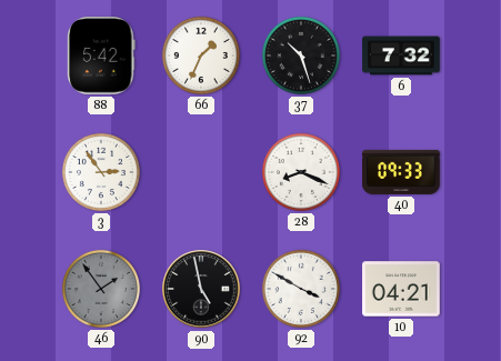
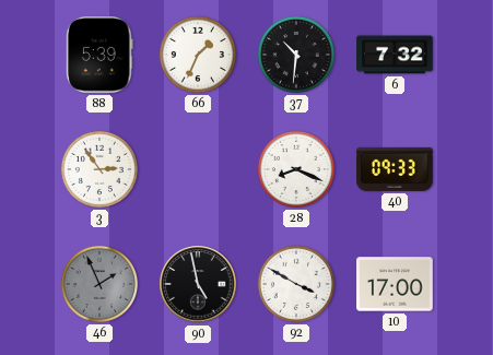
88: 5:42 -> 5:39 (99, 55)
37: 10:27 -> 10:31 (296, 55)
46: 1:54 -> 1:56 (99, 284)
10: 04:21 -> 17:00 (395, 284)
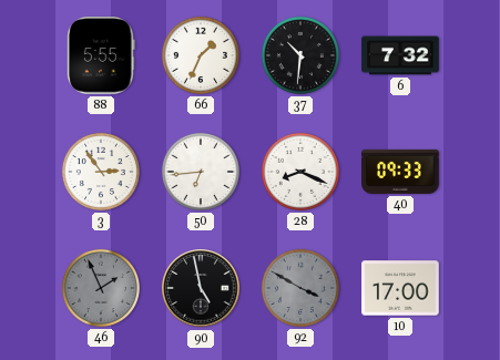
88: 5:39 -> 5:55 (101, 55)
50: none -> 6:44 (201, 172)
92 dial: white -> grey (300, 288)
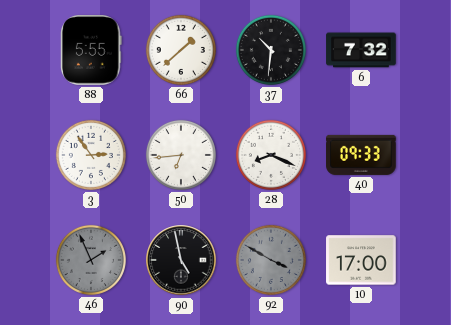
66: 1:34 -> 1:38 (181, 50)
